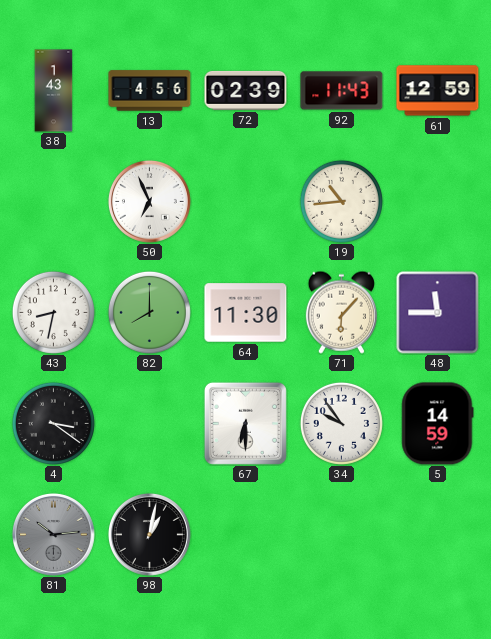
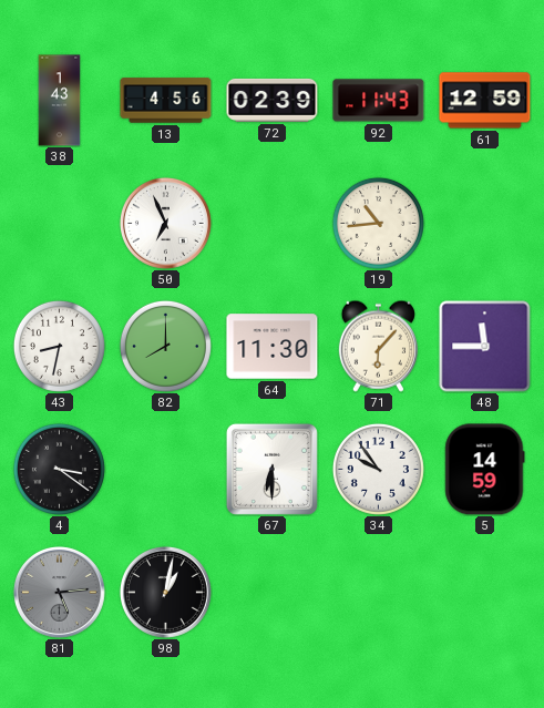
81: 10:14 -> 5:14 (59, 592)
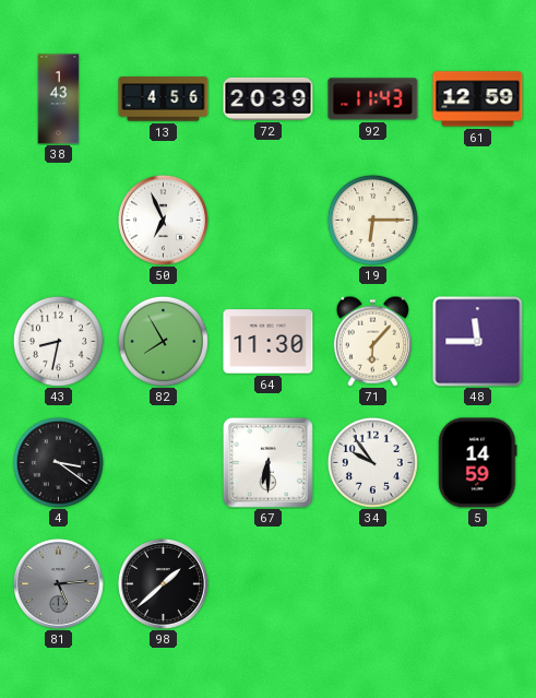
72: 02:39 -> 20:39 (269, 98)
19: 10:44 -> 6:15 (372, 220)
82: 8:00 -> 7:55 (163, 341)
98: 1:02 -> 1:38 (163, 583)
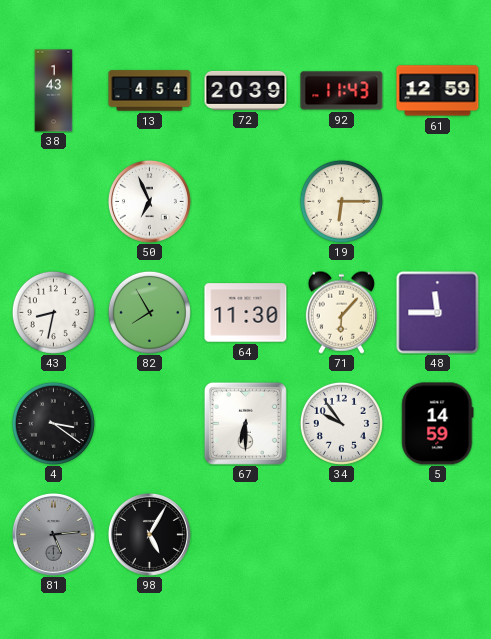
13: 4:56 -> 4:54 (150, 91)
98: 1:38 -> 5:05 (149, 534)
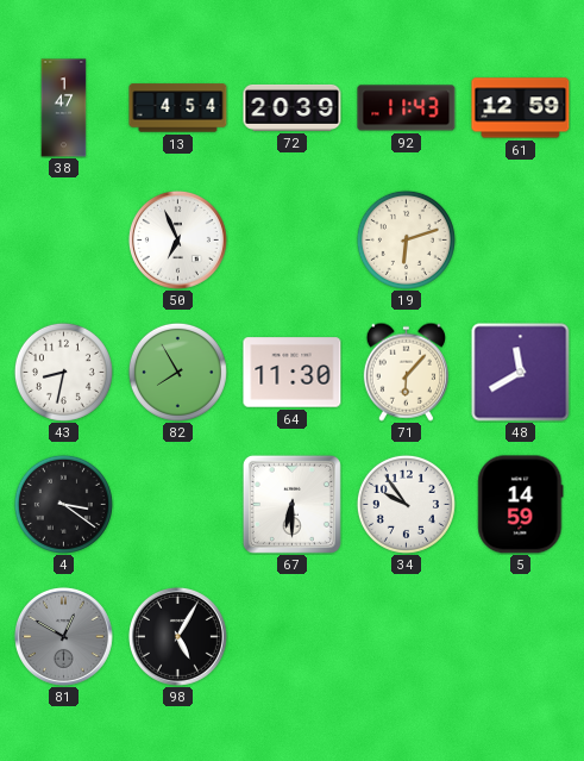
38: 1:43 -> 1:47 (64, 108)
19: 6:15 -> 6:12 (406, 239)
48: 11:45 -> 11:40 (521, 373)
81: 5:14 -> 12:50 (63, 636)
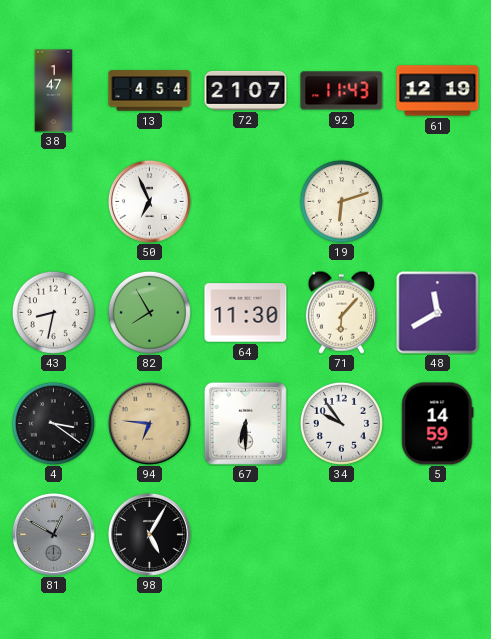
72: 20:39 -> 21:07 (246, 90)
61: 12:59 -> 12:19 (438, 91)
94: none -> 6:46 (149, 423)
